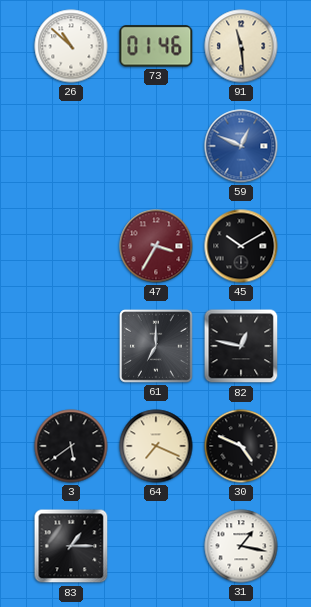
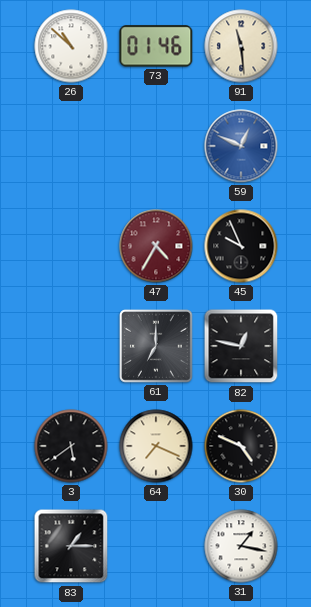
47: 3:35 -> 4:35 (156, 246)
45: 10:10 -> 9:56 (241, 246)
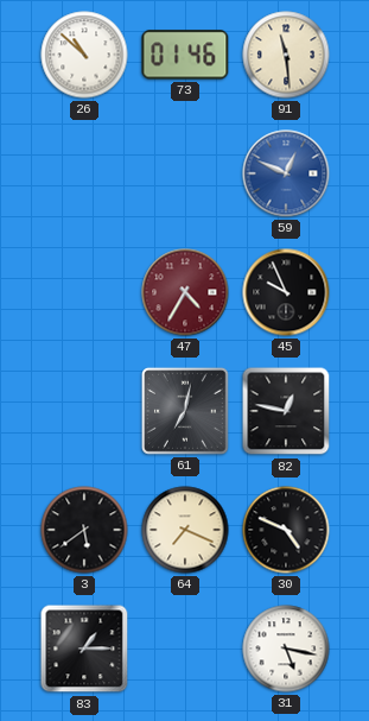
61: 7:00 -> 7:02 (186, 412)
31: 1:17 -> 5:17 (286, 649)
